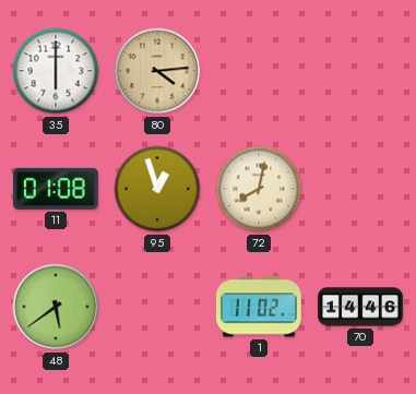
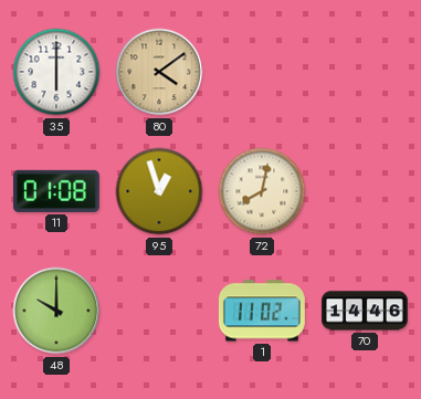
80: 4:14 -> 4:09 (159, 72)
48: 5:39 -> 10:00 (56, 311)
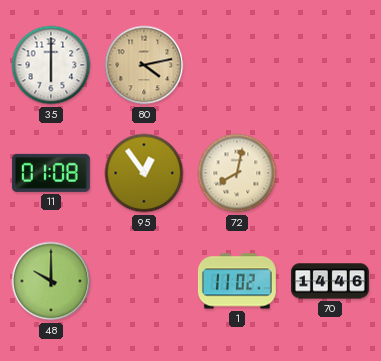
80: 4:09 -> 4:13 (144, 65)
95: 12:57 -> 12:54 (144, 173)
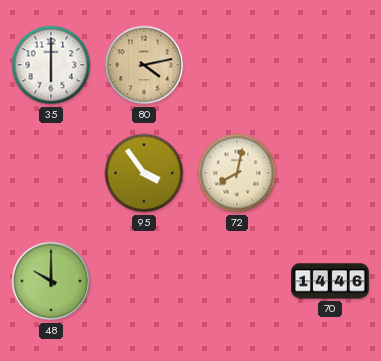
11: 01:08 -> none (51, 173)
95: 12:54 -> 3:54 (144, 173)
1: 11:02 -> none (237, 281)
